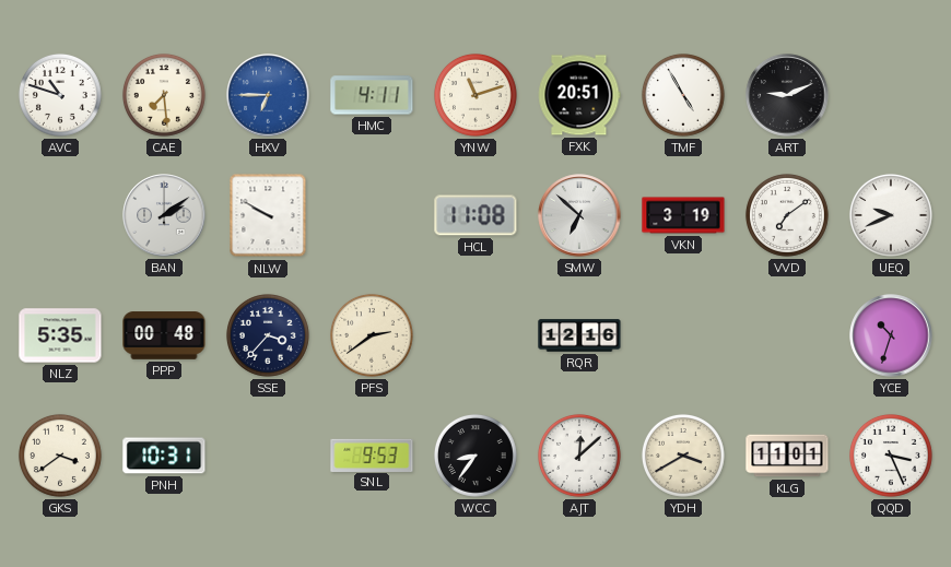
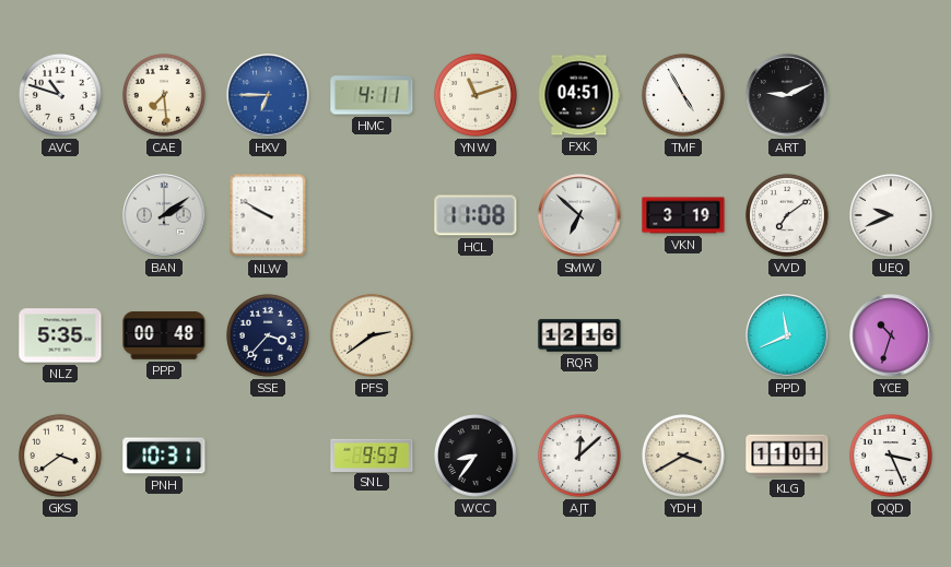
FXK: 20:51 -> 04:51 (579, 95)
PPD: none -> 11:41 (787, 335)
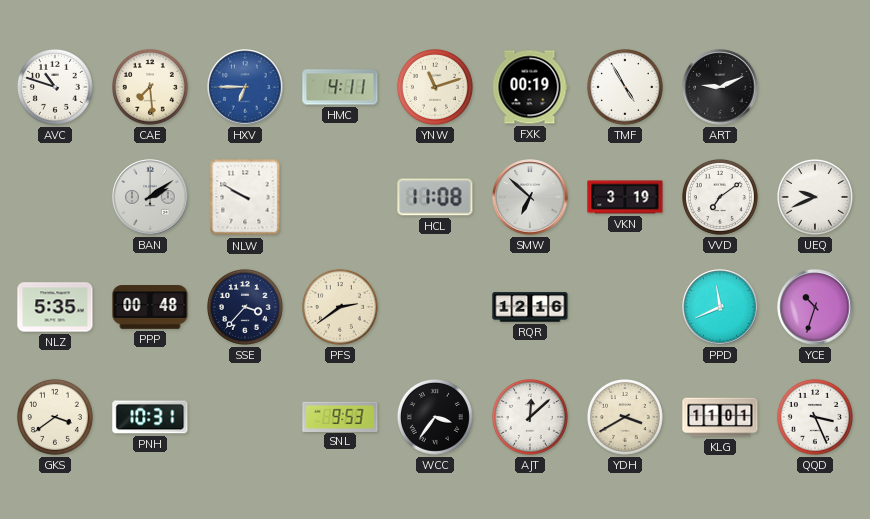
FXK: 04:51 -> 00:19 (530, 87)
WCC: 8:36 -> 3:36 (435, 417)
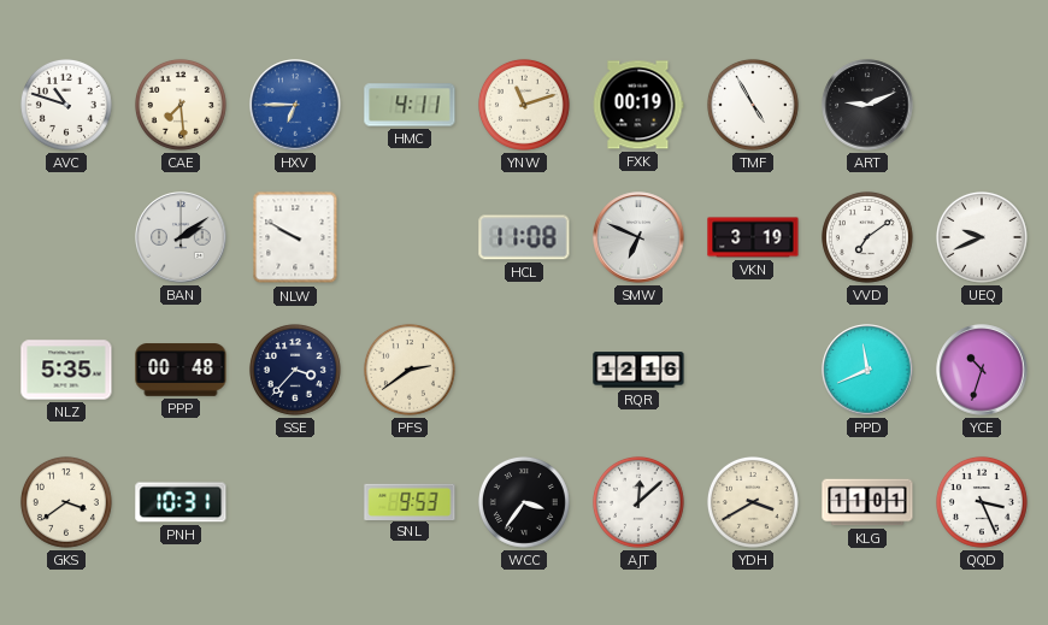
SMW: 6:52 -> 6:49 (638, 237)
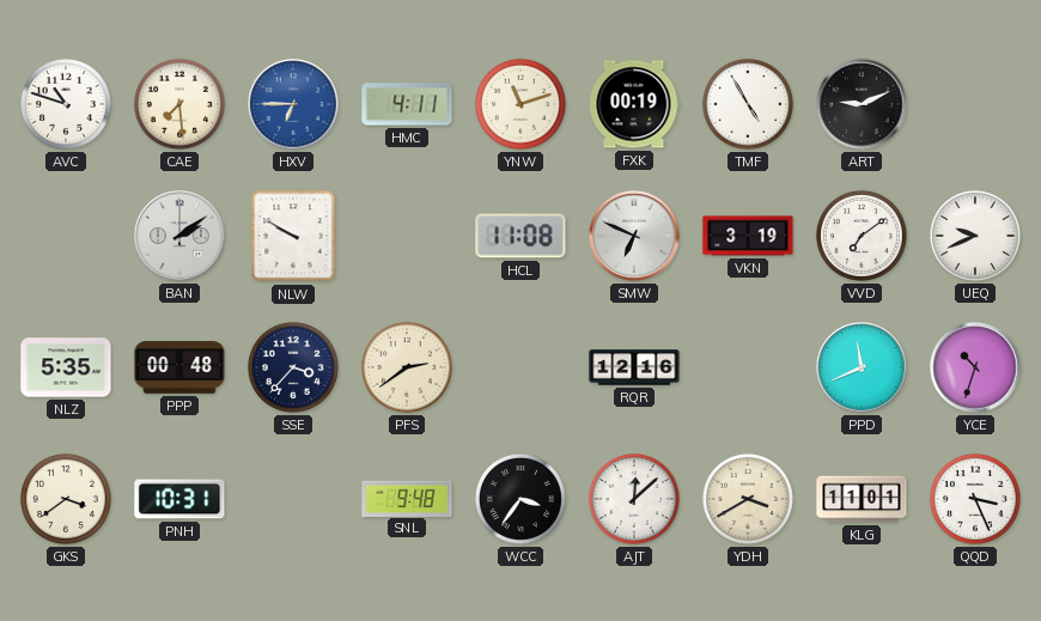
SNL: 9:53 -> 9:48 (407, 498)
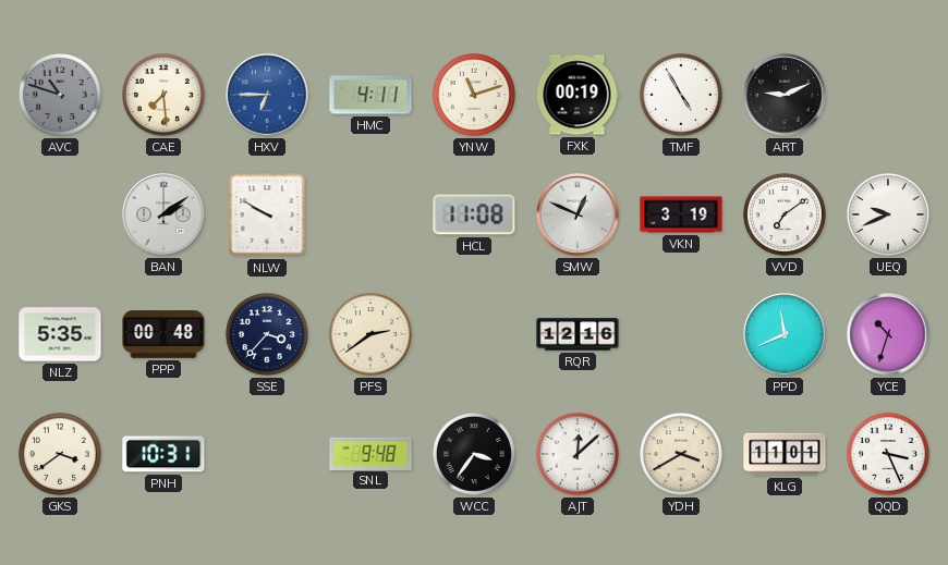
AVC dial: white -> grey (60, 95)
SMW: 6:49 -> 12:49 (578, 214)
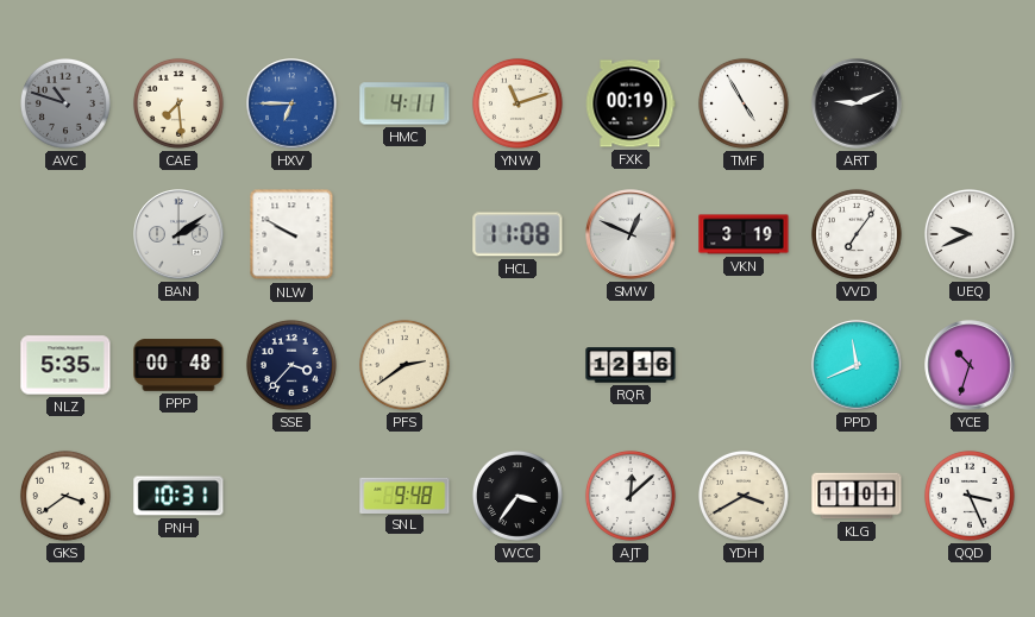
VVD: 7:09 -> 7:06 (857, 234)
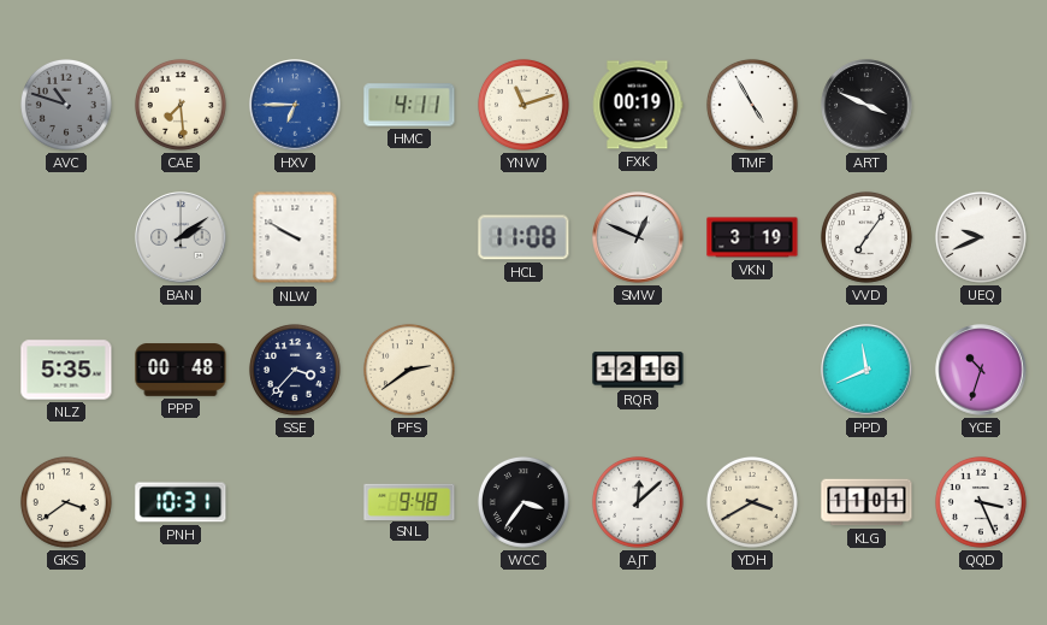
ART: 9:11 -> 3:49 (866, 105)
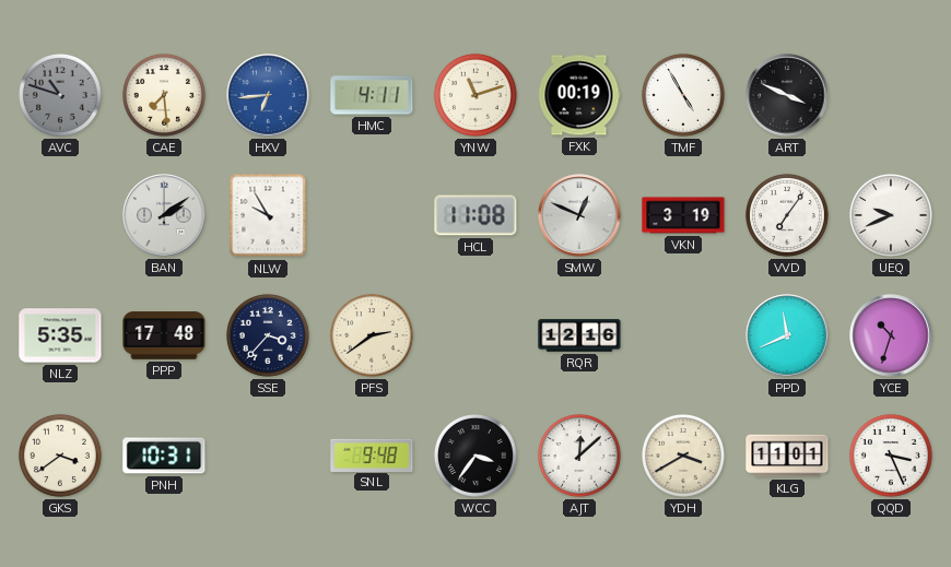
HXV: 6:45 -> 6:44 (268, 95)
NLW: 9:50 -> 9:55 (268, 215)
PPP: 00:48 -> 17:48 (164, 335)
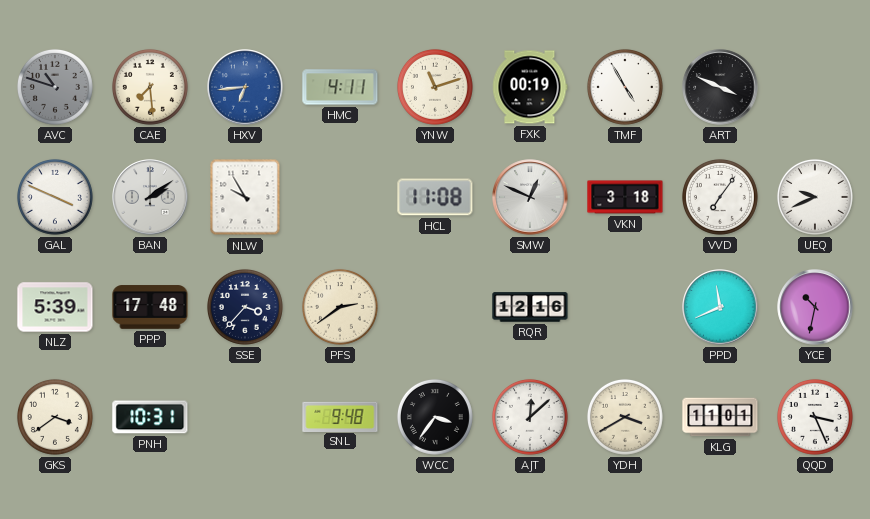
GAL: none -> 3:49 (55, 197)
VKN: 3:19 -> 3:18 (625, 197)
NLZ: 5:35 -> 5:39 (55, 307)
YCE: 10:33 -> 10:32 (815, 307)
